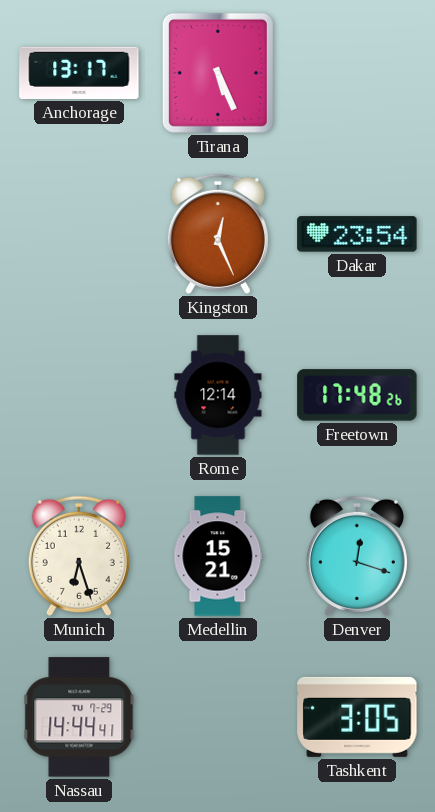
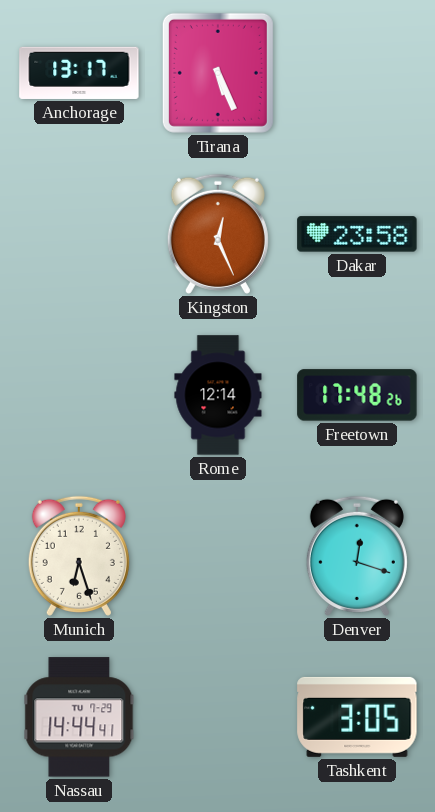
Dakar: 23:54 -> 23:58 (357, 234)
Medellin: 15:21 -> none (218, 556)
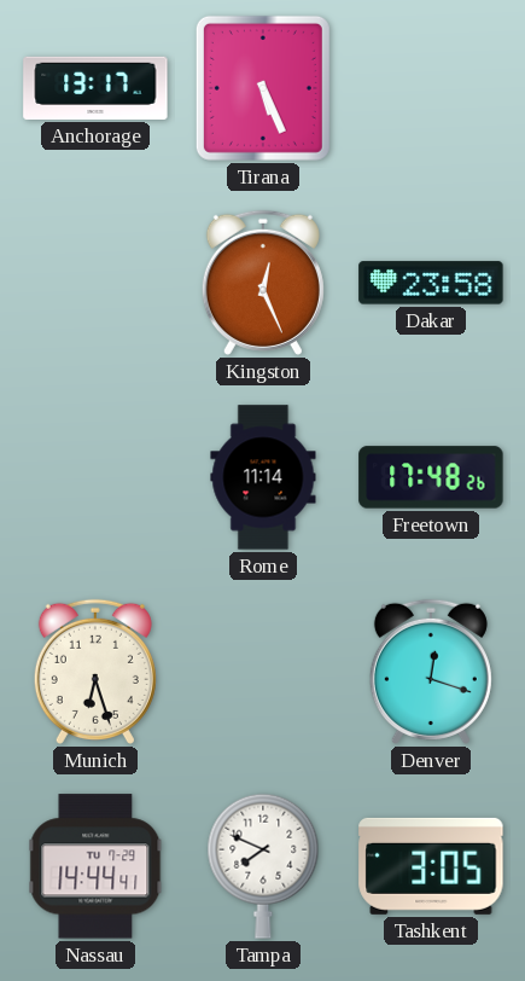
Rome: 12:14 -> 11:14 (263, 477)
Tampa: none -> 7:49 (263, 866)
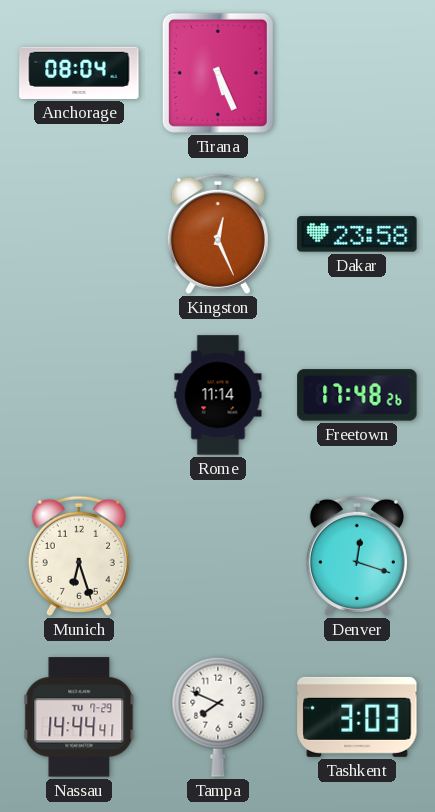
Anchorage: 13:17 -> 08:04 (79, 73)
Tashkent: 3:05 -> 3:03 (357, 717)
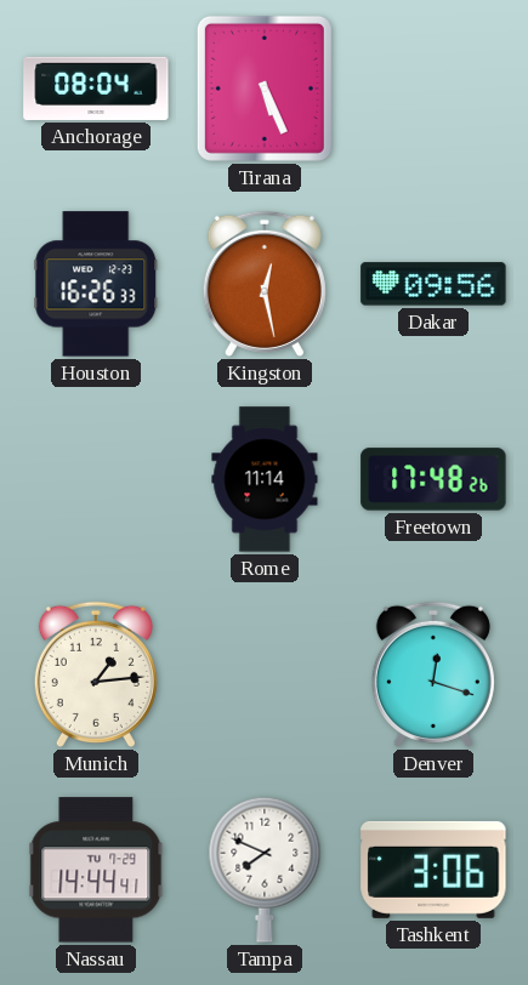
Houston: none -> 16:26 (96, 284)
Kingston: 12:26 -> 12:28 (265, 284)
Dakar: 23:58 -> 09:56 (433, 284)
Munich: 6:27 -> 1:14 (96, 674)
Tashkent: 3:03 -> 3:06 (433, 870)
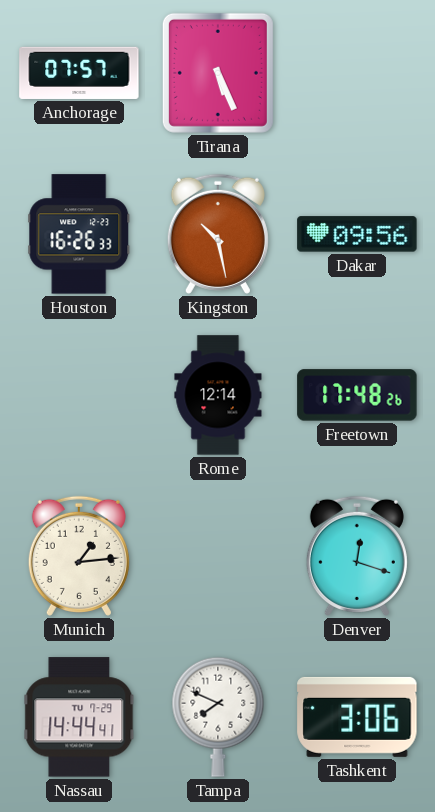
Anchorage: 08:04 -> 07:57 (79, 73)
Kingston: 12:28 -> 10:28 (218, 234)
Rome: 11:14 -> 12:14 (218, 395)
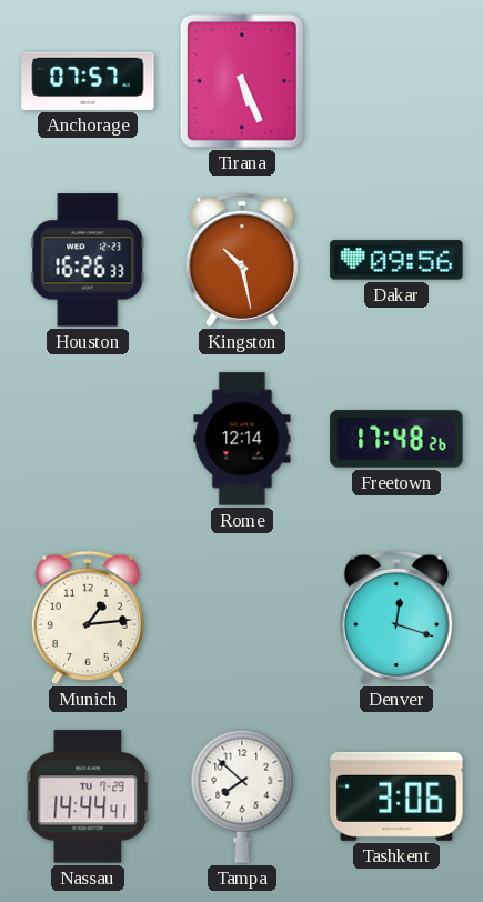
Tampa: 7:49 -> 7:52 (242, 796)
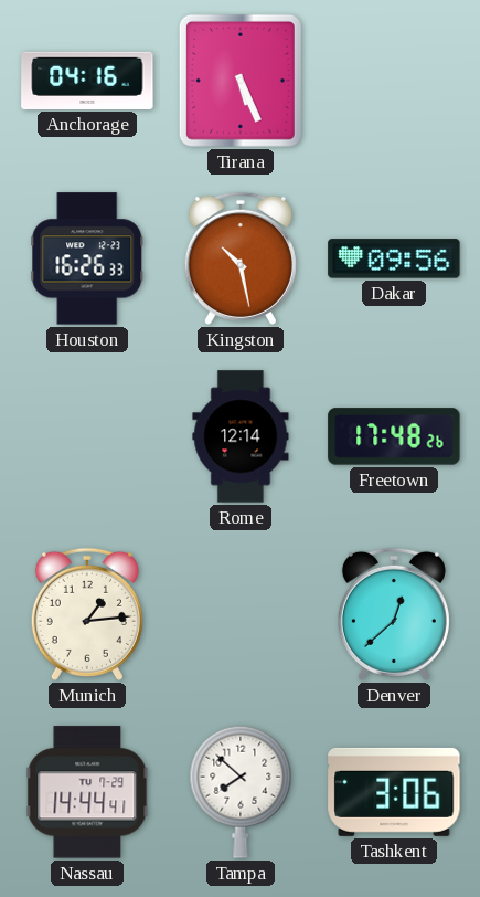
Anchorage: 07:57 -> 04:16 (87, 81)
Denver: 12:18 -> 12:38 (394, 614)
